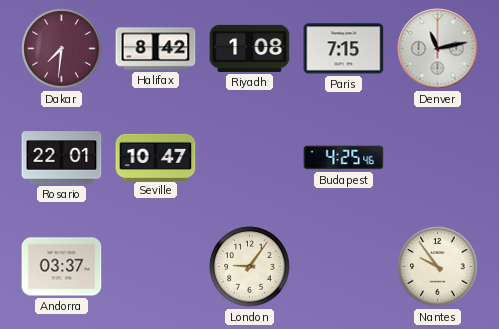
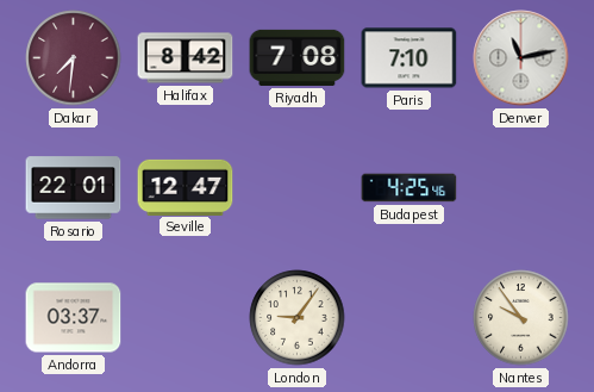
Riyadh: 1:08 -> 7:08 (298, 57)
Paris: 7:15 -> 7:10 (409, 58)
Seville: 10:47 -> 12:47 (186, 187)
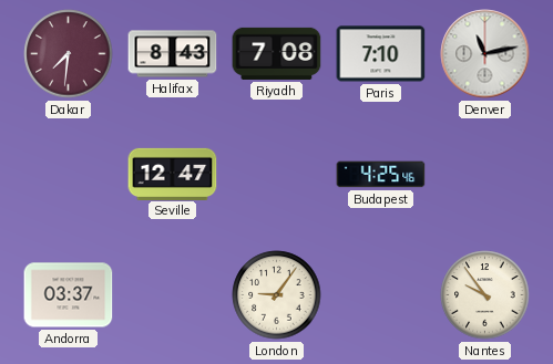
Halifax: 8:42 -> 8:43 (173, 54)
Rosario: 22:01 -> none (74, 188)
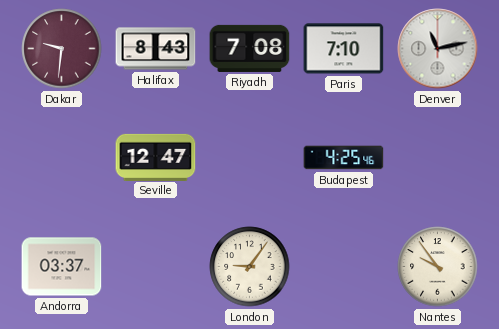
Dakar: 7:31 -> 9:31 (62, 49)
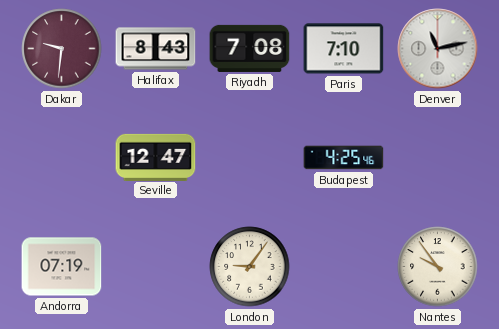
Andorra: 03:37 -> 07:19 (62, 267)
